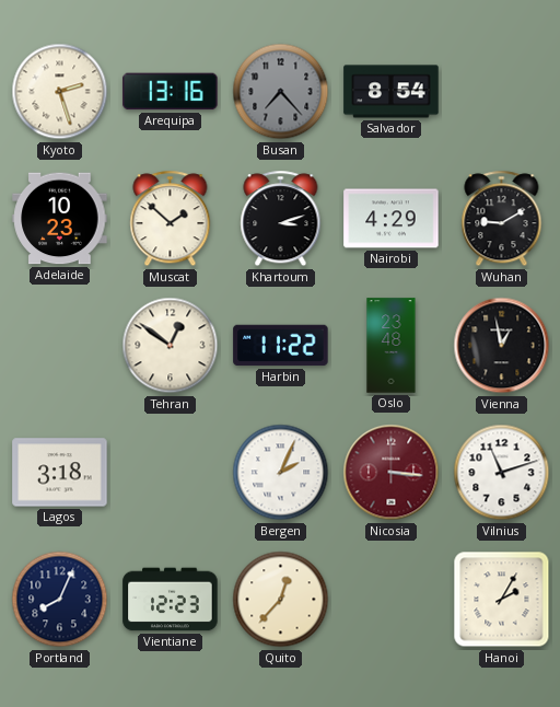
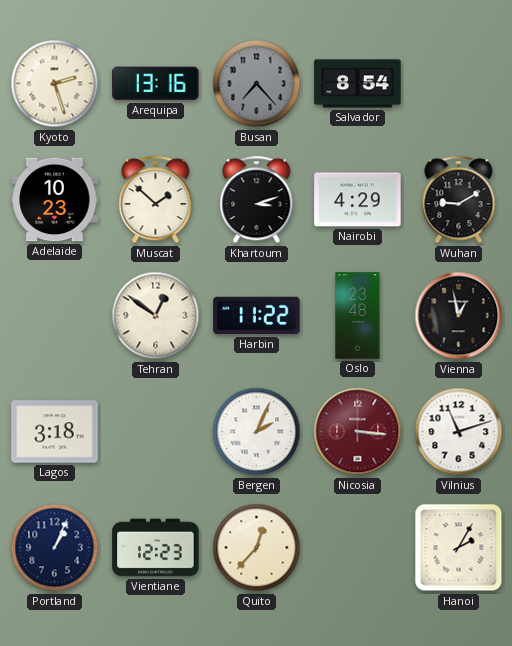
Portland: 8:04 -> 1:04 (55, 548)
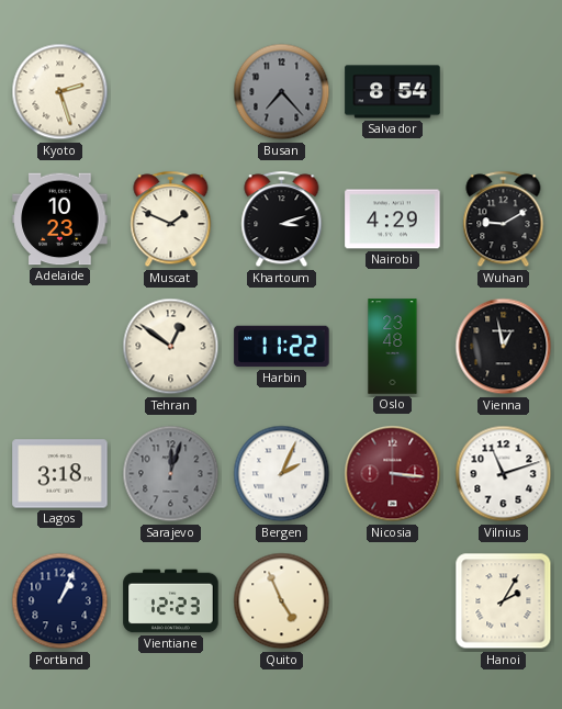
Arequipa: 13:16 -> none (156, 84)
Muscat: 1:52 -> 1:49 (171, 220)
Sarajevo: none -> 12:03 (171, 474)
Quito: 12:37 -> 4:56 (282, 601)
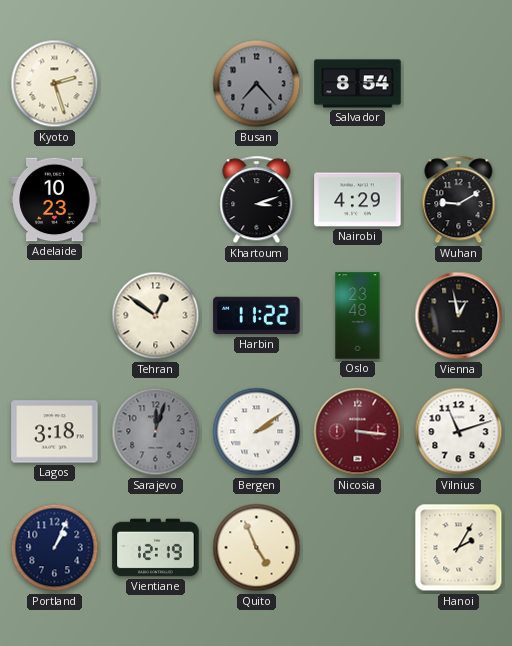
Muscat: 1:49 -> none (171, 220)
Bergen: 2:04 -> 2:09 (257, 432)
Vientiane: 12:23 -> 12:19 (156, 548)
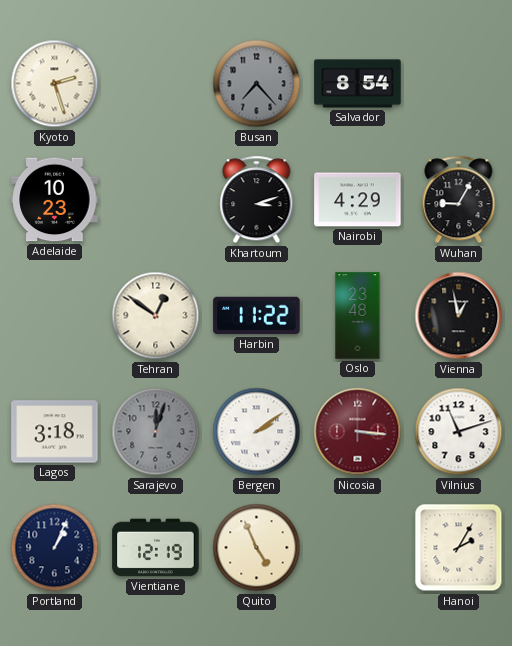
Wuhan: 9:10 -> 9:05 (459, 200)
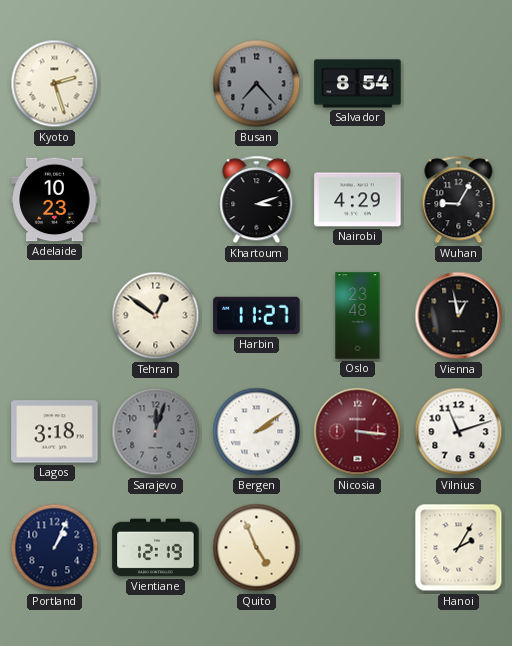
Harbin: 11:22 -> 11:27 (257, 316)
